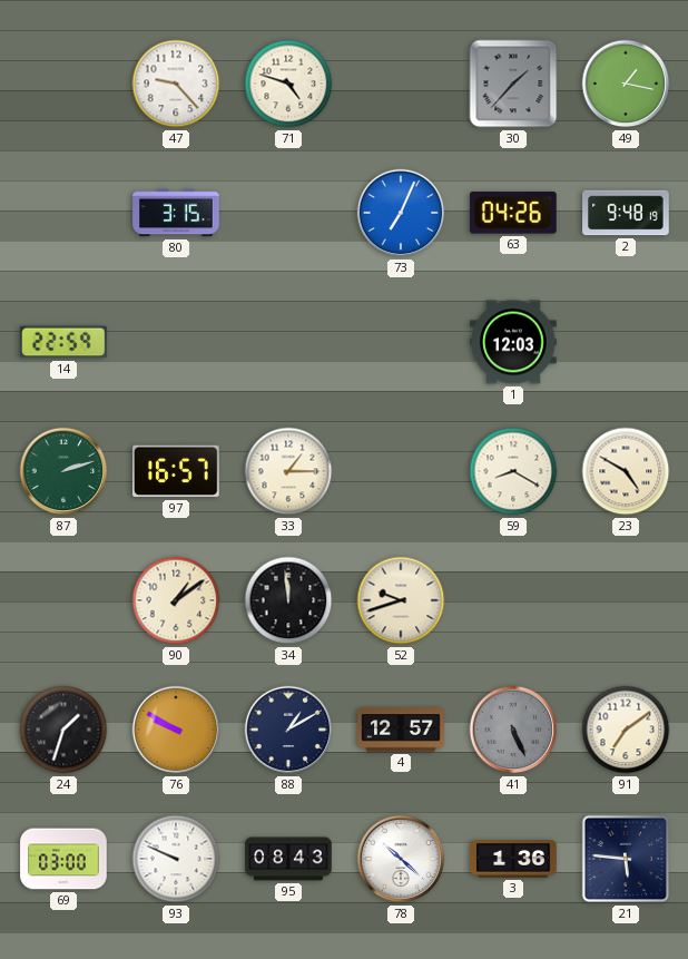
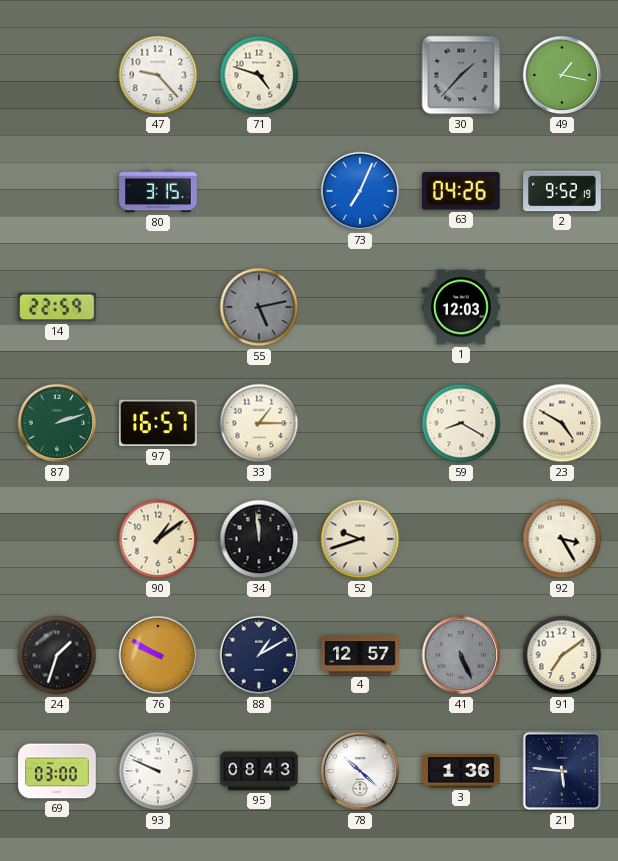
2: 9:48 -> 9:52 (562, 191)
55: none -> 5:13 (259, 307)
92: none -> 3:25 (562, 539)
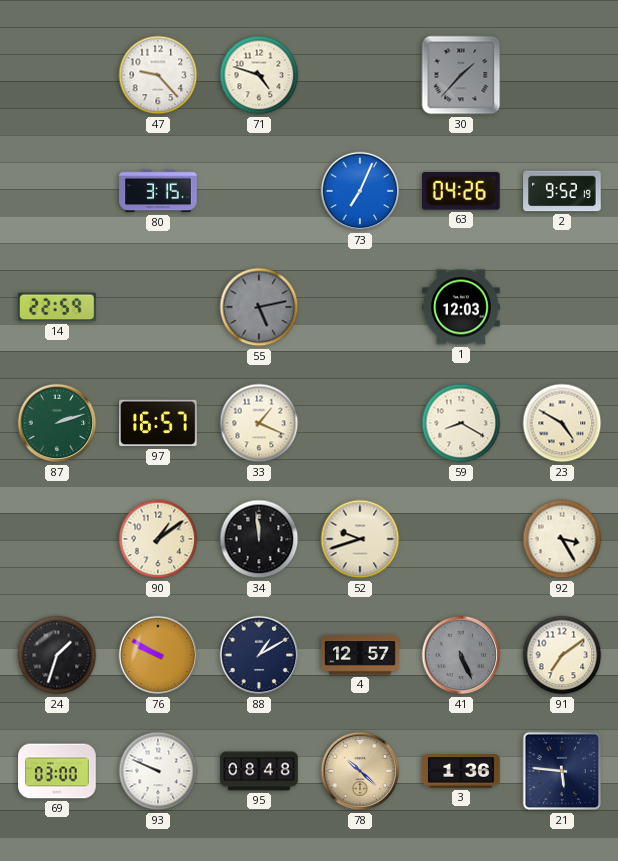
49: 1:17 -> none (562, 75)
33: 1:15 -> 1:19 (259, 423)
95: 08:43 -> 08:48 (259, 771)
78 dial: white -> champagne (360, 771)
